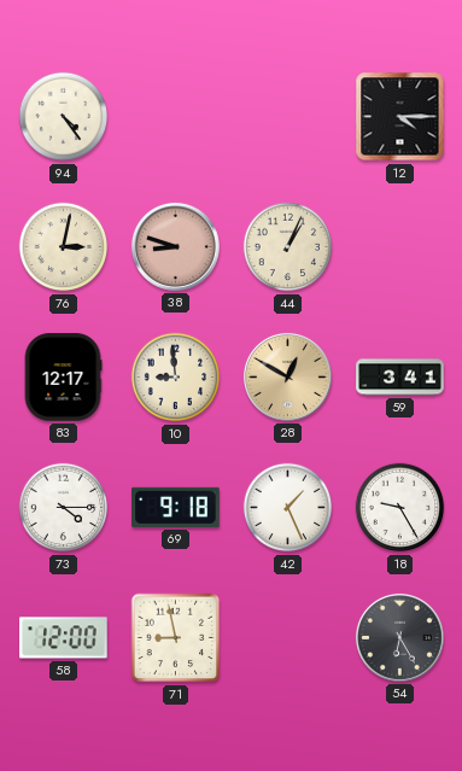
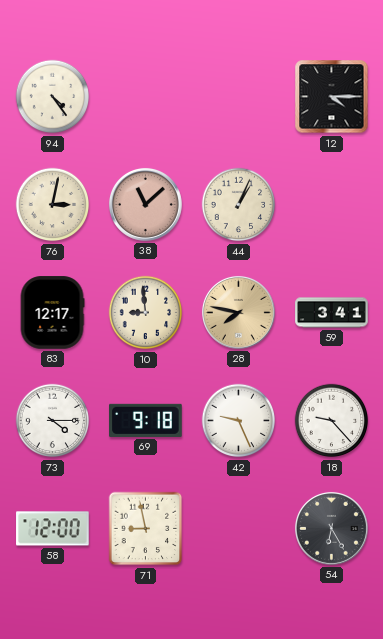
38: 8:48 -> 11:08 (145, 204)
28: 12:50 -> 7:47 (238, 312)
42: 1:26 -> 9:26 (239, 421)
18: 9:25 -> 9:23 (332, 421)
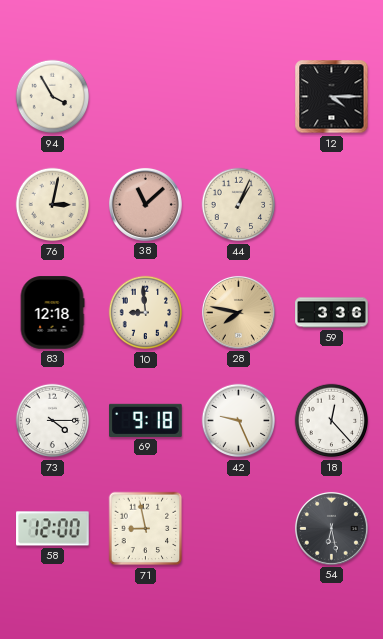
94: 4:24 -> 3:55 (53, 97)
83: 12:17 -> 12:18 (52, 313)
59: 3:41 -> 3:36 (332, 313)
18: 9:23 -> 12:23 (332, 421)
54: 6:25 -> 6:28 (331, 528)
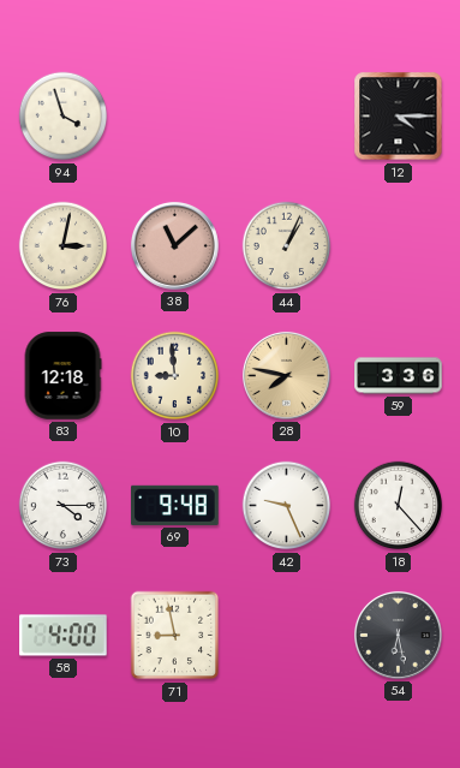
94: 3:55 -> 3:57 (64, 117)
69: 9:18 -> 9:48 (175, 505)
58: 12:00 -> 4:00 (64, 636)
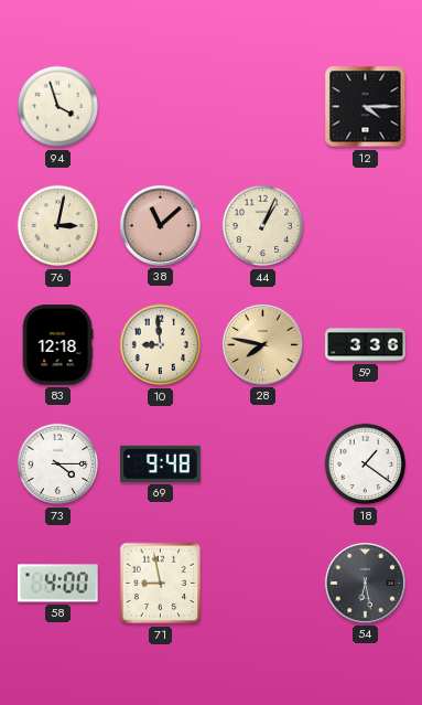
42: 9:26 -> none (287, 506)
18: 12:23 -> 1:21 (366, 464)
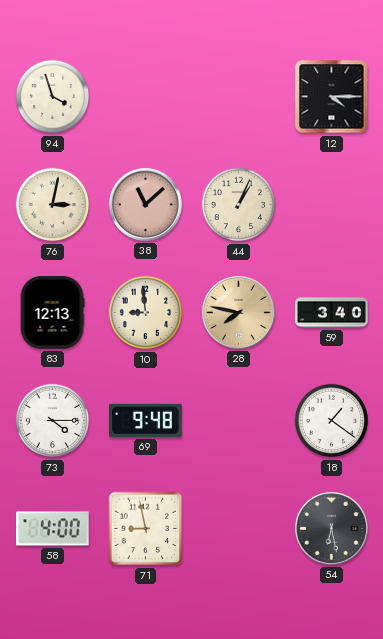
83: 12:18 -> 12:13 (52, 313)
59: 3:36 -> 3:40 (332, 313)
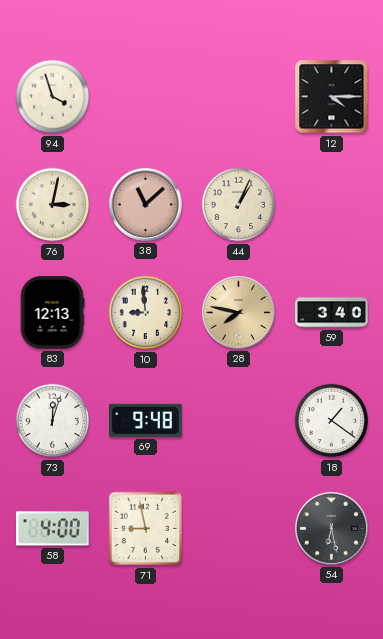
73: 4:15 -> 12:03 (53, 421)
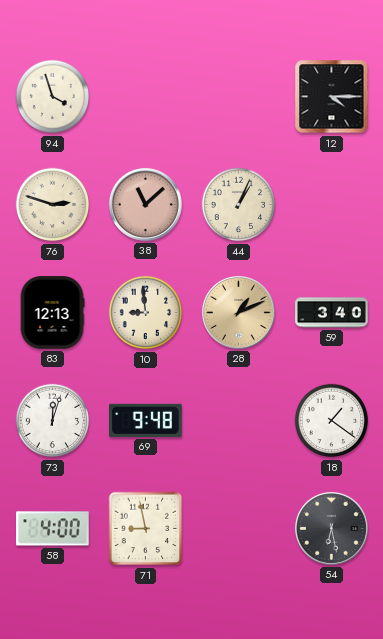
76: 3:02 -> 2:48 (53, 205)
28: 7:47 -> 1:11 (238, 312)
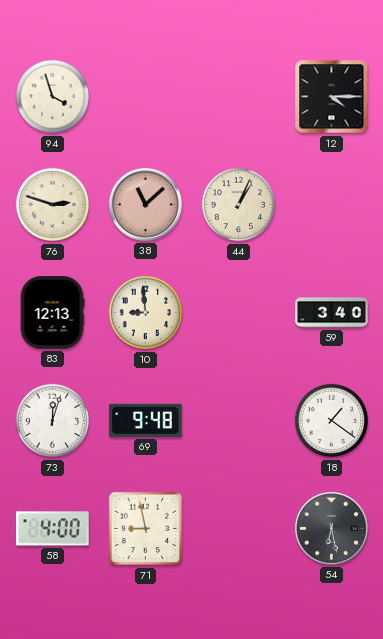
28: 1:11 -> none (238, 312)
